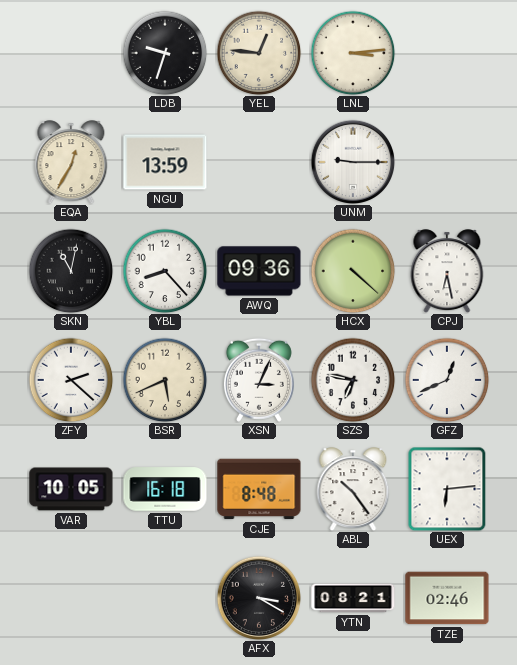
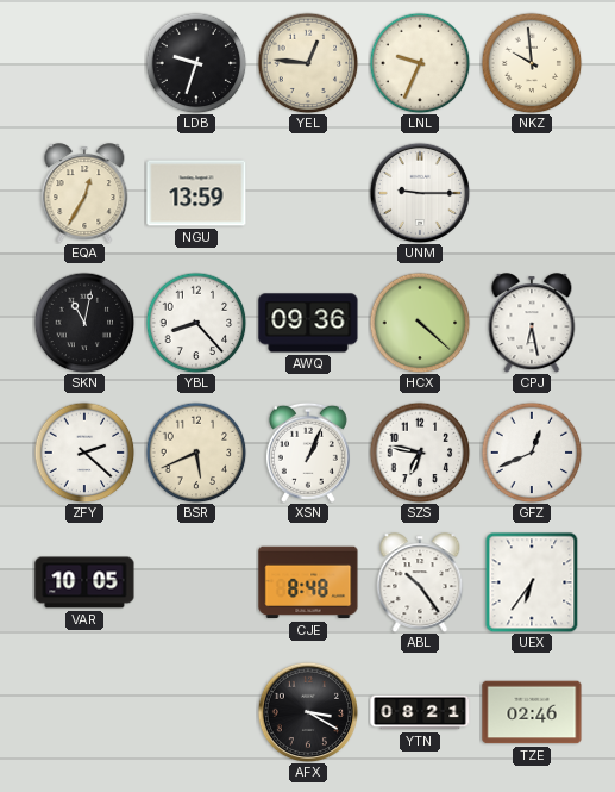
LNL: 3:14 -> 9:34 (420, 63)
NKZ: none -> 9:59 (532, 63)
XSN: 3:04 -> 1:04 (308, 453)
TTU: 16:18 -> none (165, 489)
UEX: 6:14 -> 6:36 (532, 582)
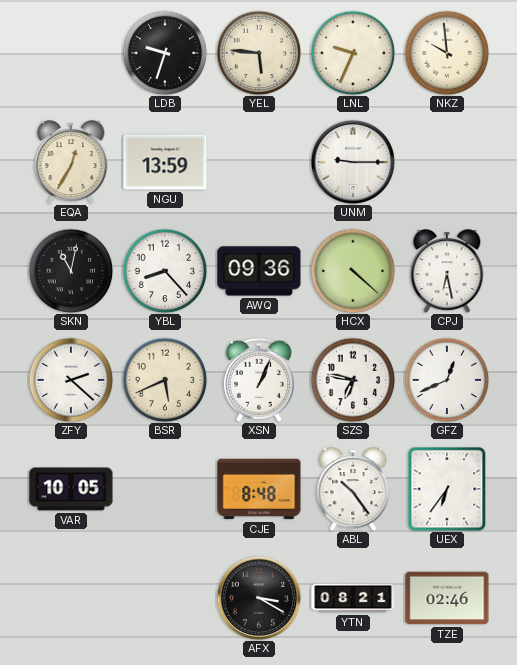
YEL: 12:46 -> 5:46 (259, 53)
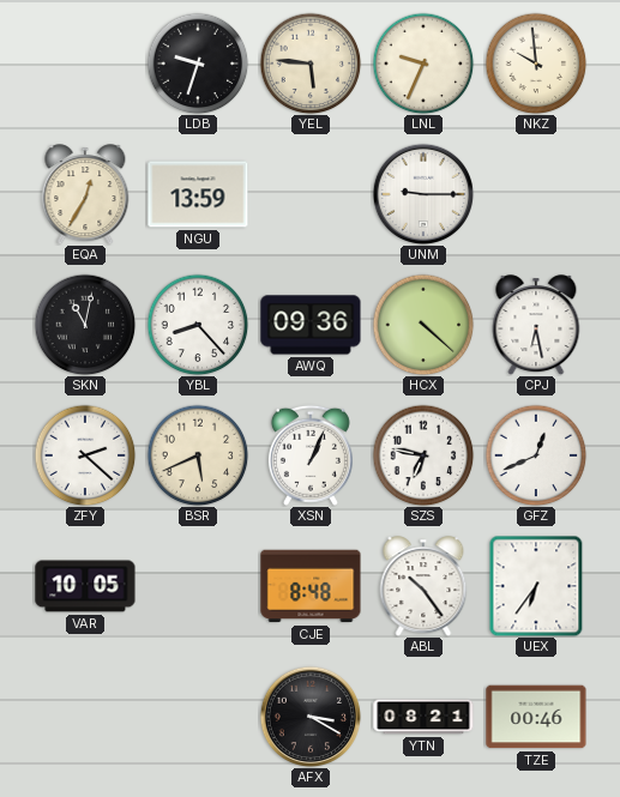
TZE: 02:46 -> 00:46 (536, 717)
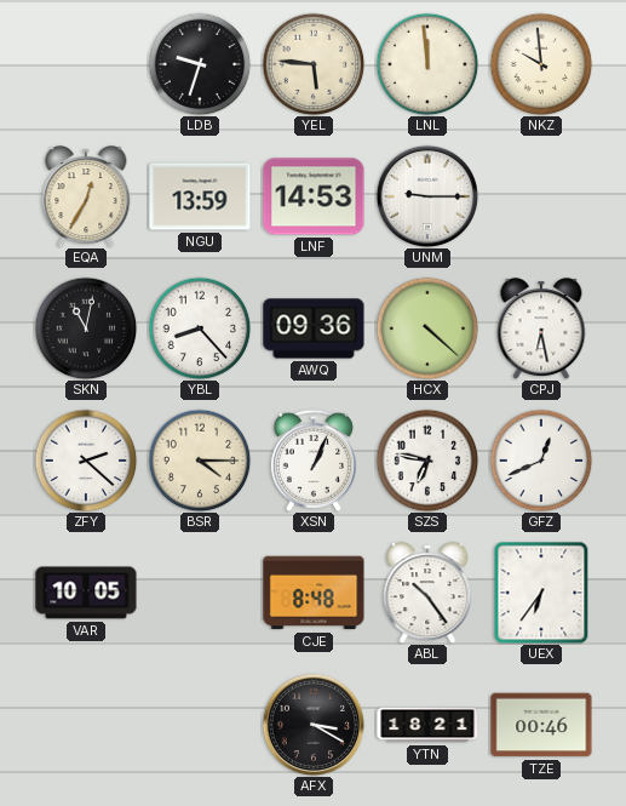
LNL: 9:34 -> 11:59 (427, 64)
LNF: none -> 14:53 (314, 196)
BSR: 5:41 -> 4:15 (200, 461)
YTN: 08:21 -> 18:21 (427, 725)
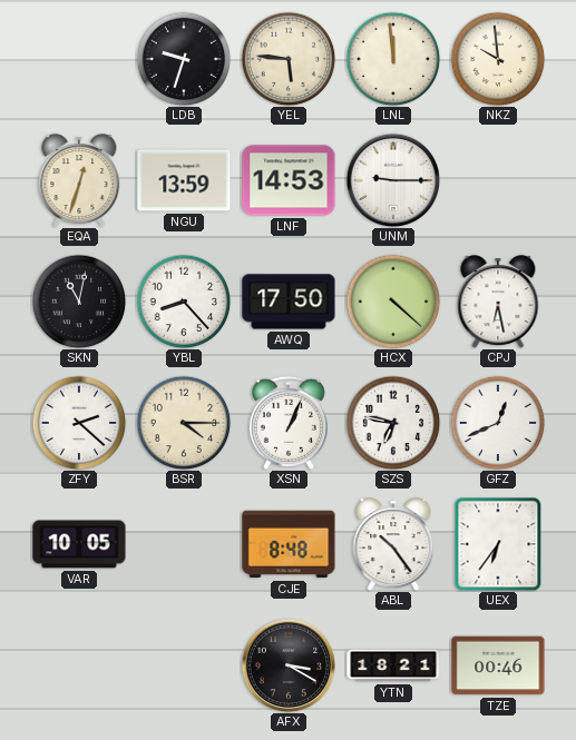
EQA: 12:35 -> 12:33 (79, 180)
AWQ: 09:36 -> 17:50 (289, 302)
